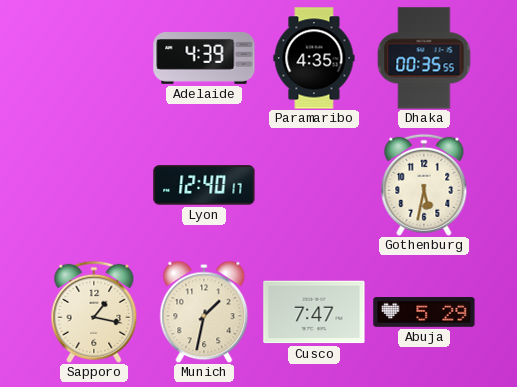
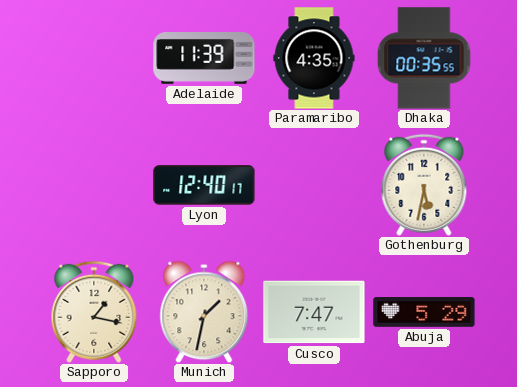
Adelaide: 4:39 -> 11:39 (204, 59)
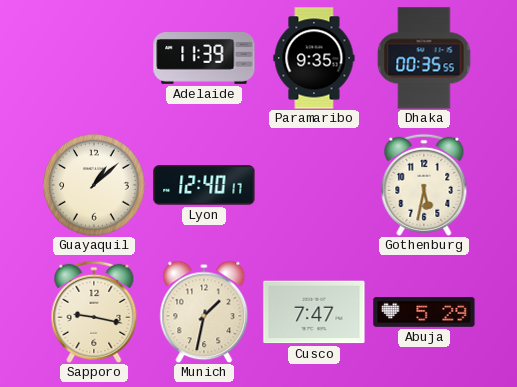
Paramaribo: 4:35 -> 9:35 (314, 58)
Guayaquil: none -> 1:08 (94, 185)
Sapporo: 1:17 -> 9:17 (94, 312)
